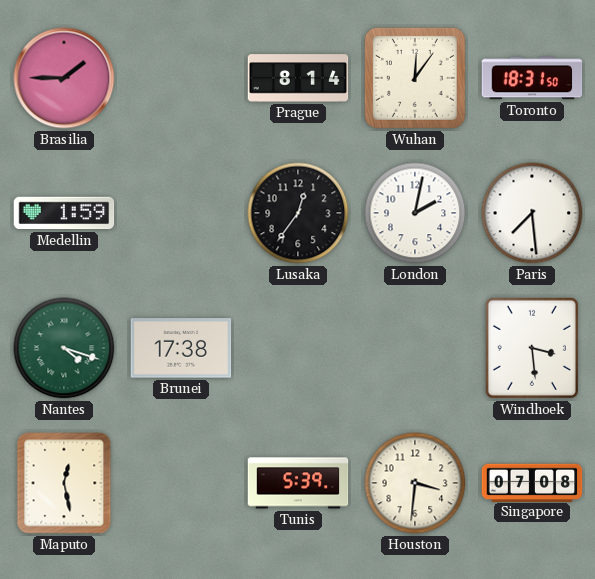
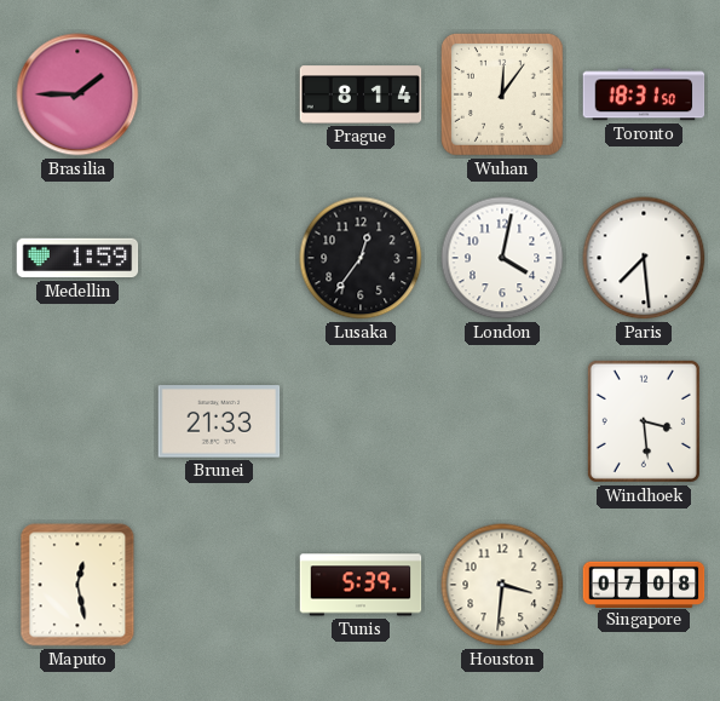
London: 2:02 -> 4:02 (502, 258)
Nantes: 4:18 -> none (64, 348)
Brunei: 17:38 -> 21:33 (219, 421)
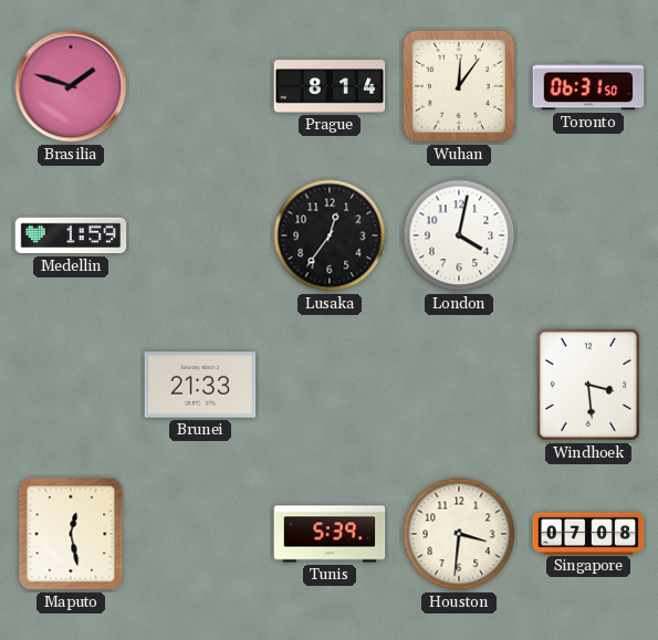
Brasilia: 1:45 -> 1:48 (71, 86)
Toronto: 18:31 -> 06:31 (588, 86)
Paris: 7:29 -> none (644, 258)
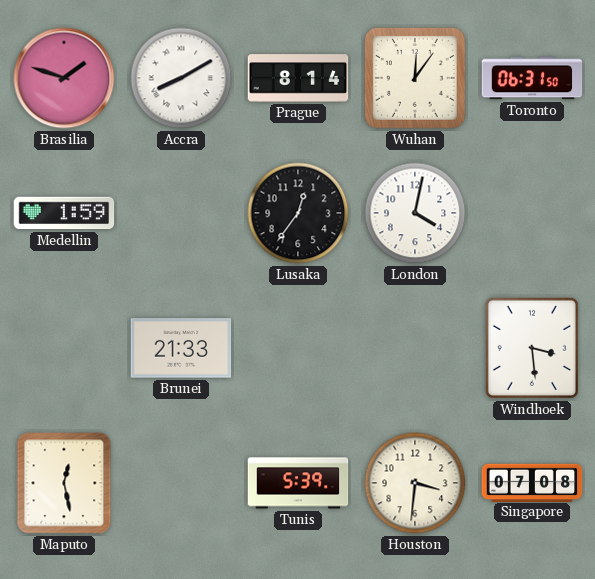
Accra: none -> 8:10 (181, 78)
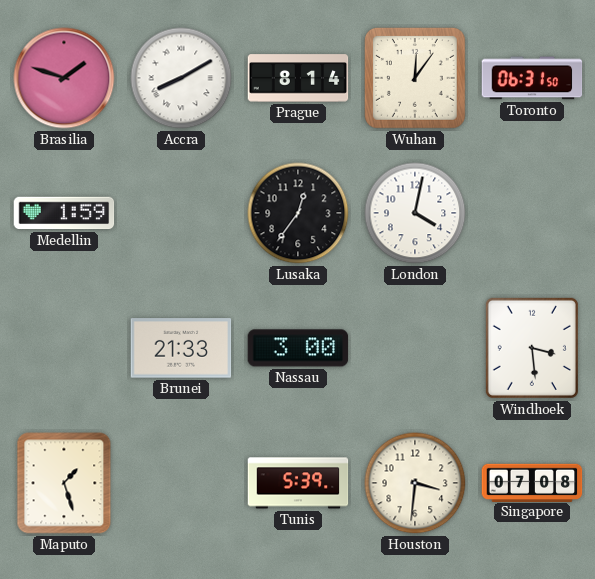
Nassau: none -> 3:00 (298, 348)
Maputo: 12:28 -> 1:27 (64, 483)
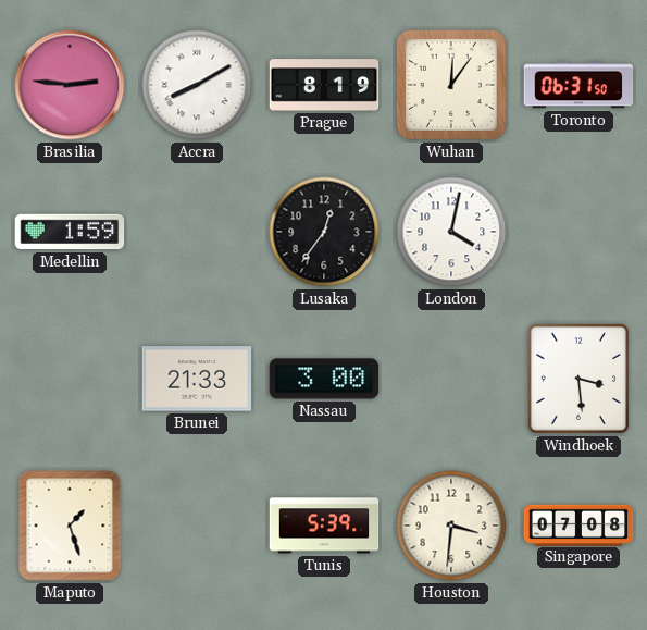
Brasilia: 1:48 -> 2:46 (70, 85)
Prague: 8:14 -> 8:19 (324, 85)
